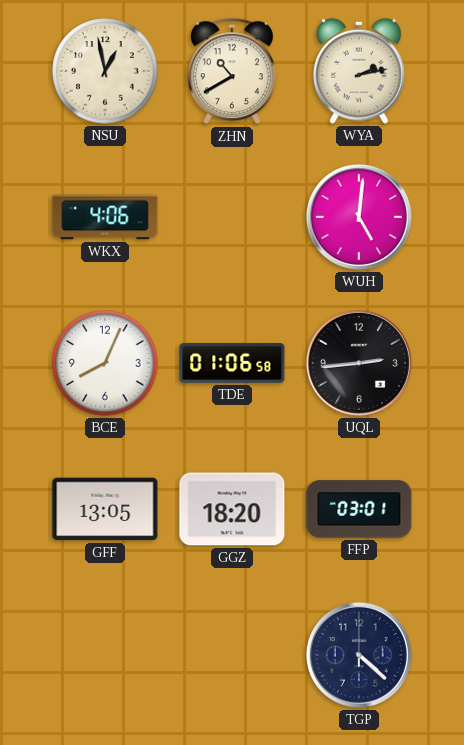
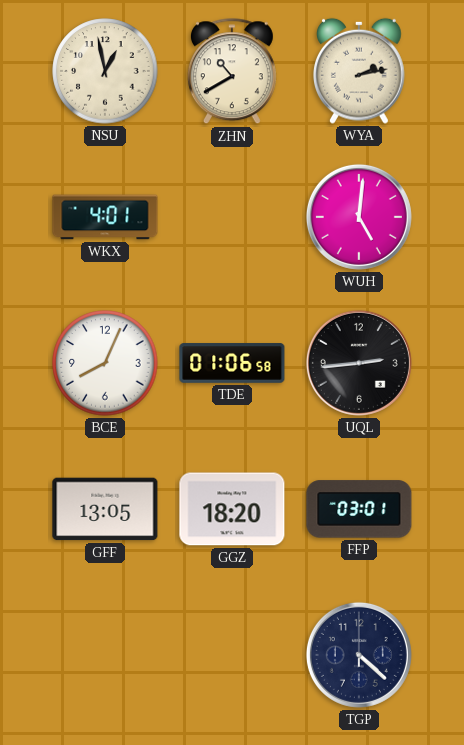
WKX: 4:06 -> 4:01 (105, 217)
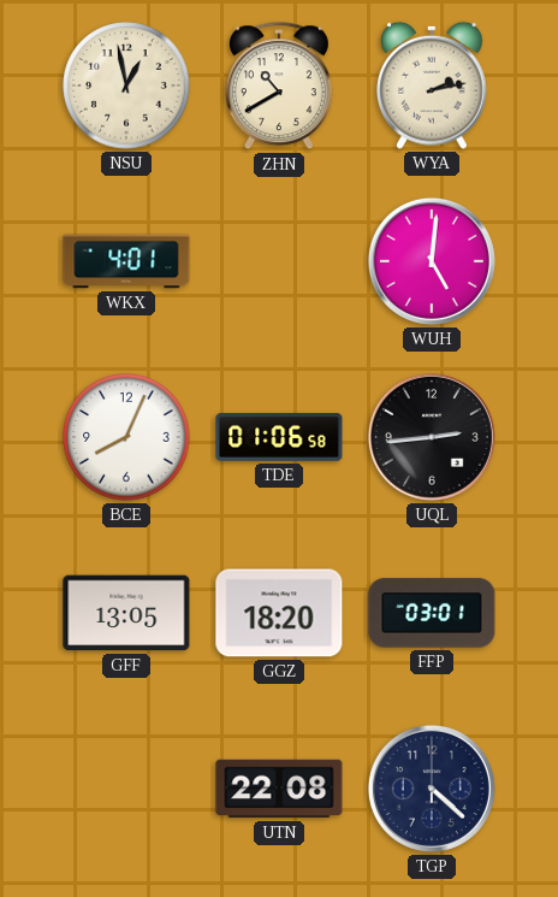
UTN: none -> 22:08 (279, 789)
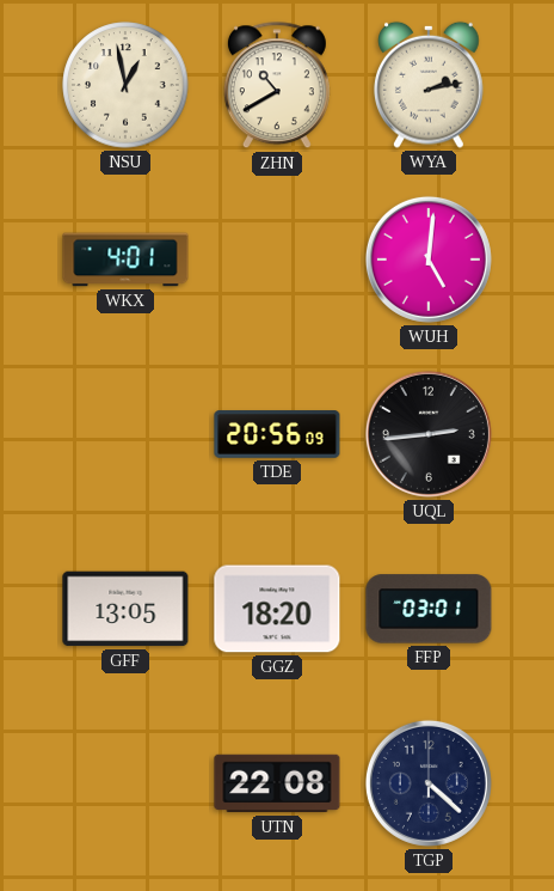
BCE: 8:04 -> none (126, 437)
TDE: 01:06 -> 20:56 (277, 434)
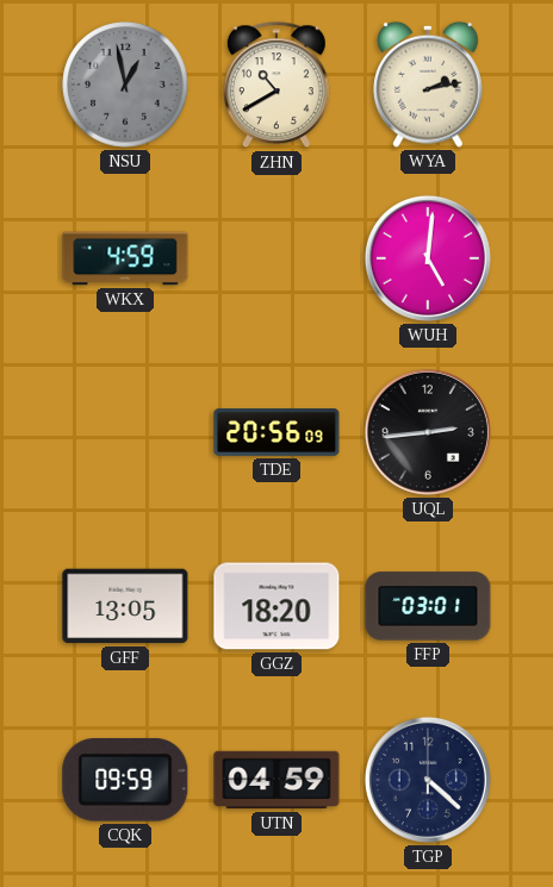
NSU dial: cream -> grey (125, 85)
WKX: 4:01 -> 4:59 (125, 258)
CQK: none -> 09:59 (125, 780)
UTN: 22:08 -> 04:59 (276, 780)
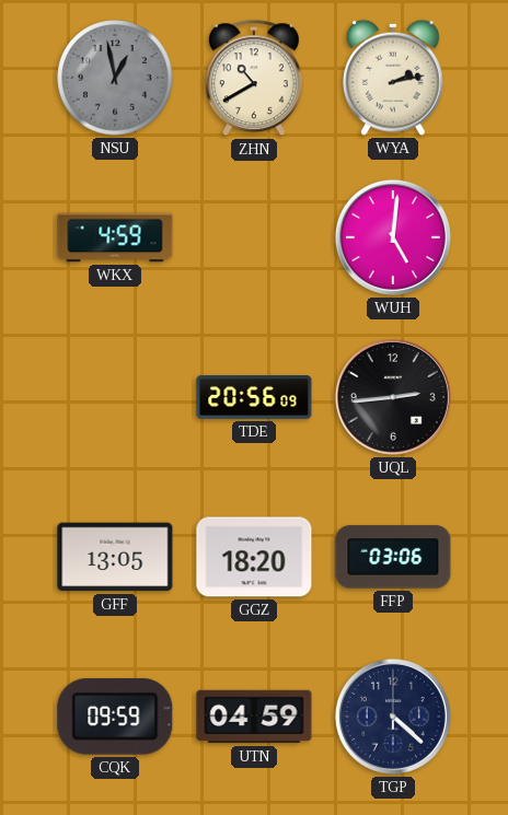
FFP: 03:01 -> 03:06 (393, 557)
